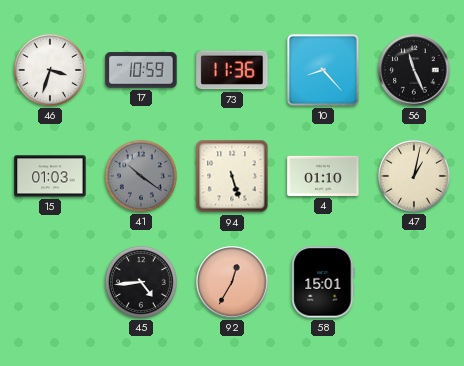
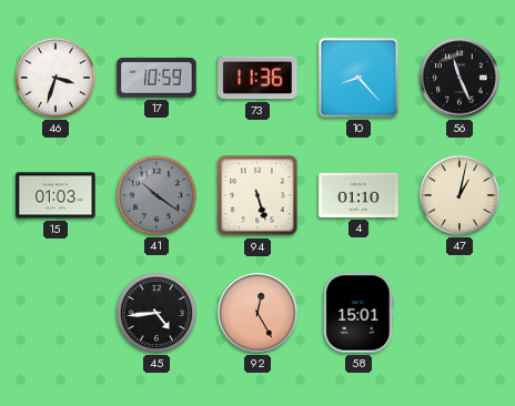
92: 12:35 -> 12:25 (257, 313)
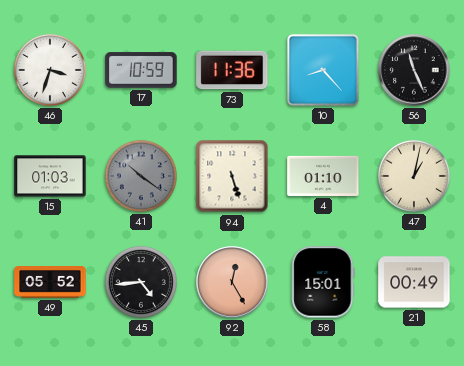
49: none -> 05:52 (50, 282)
21: none -> 00:49 (414, 282)
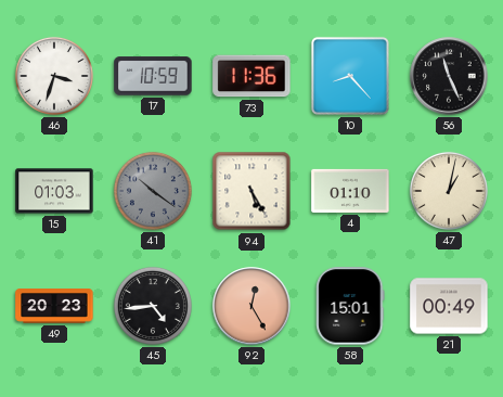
94: 5:27 -> 5:25 (251, 191)
49: 05:52 -> 20:23 (54, 306)
